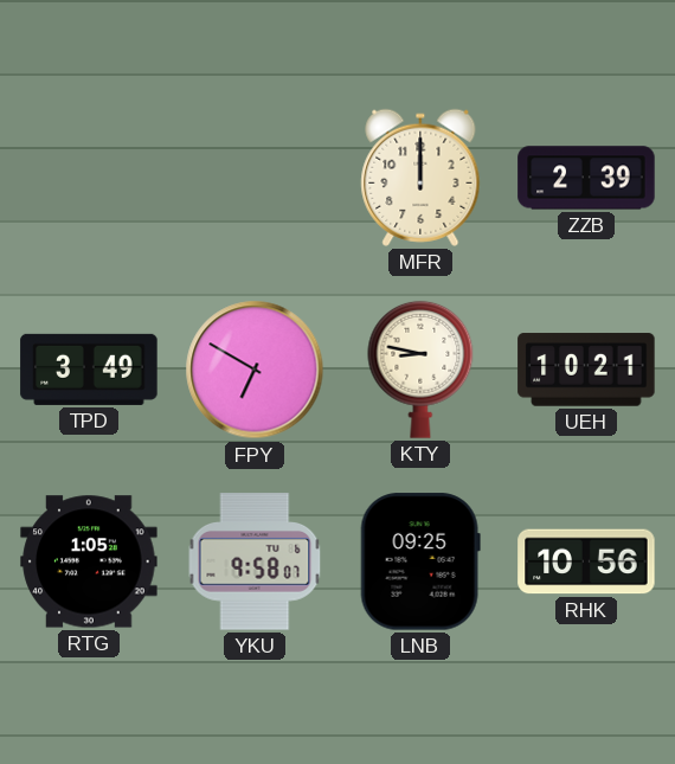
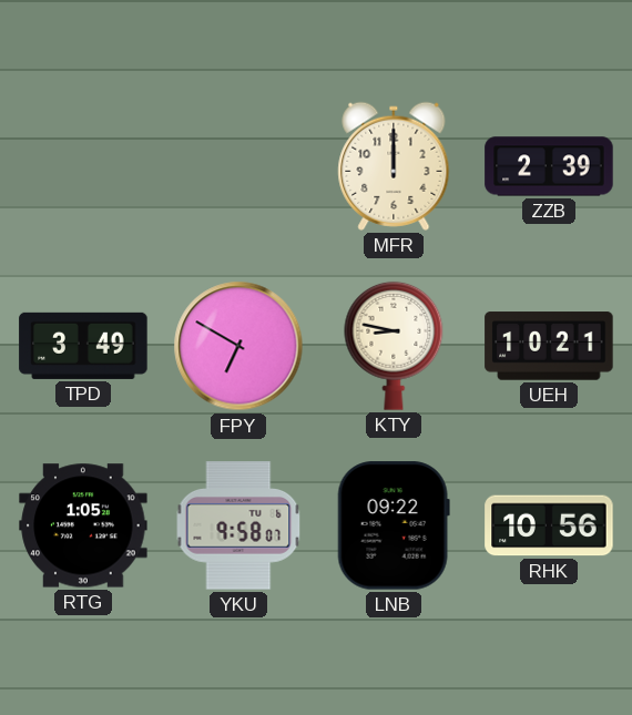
LNB: 09:25 -> 09:22 (394, 525)
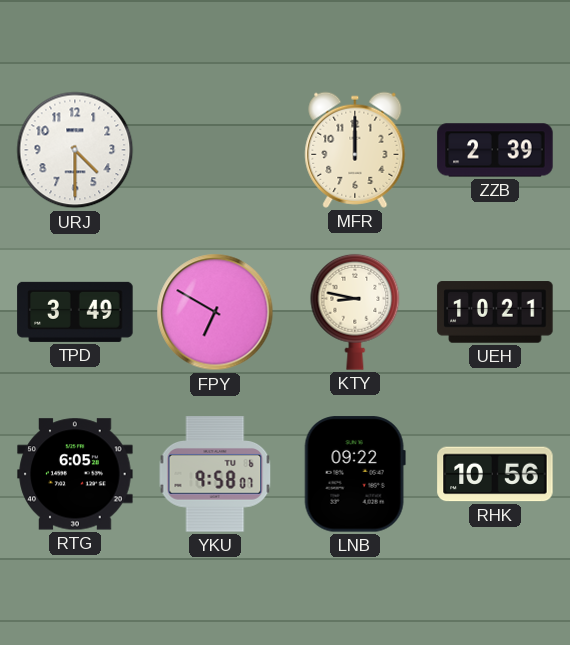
URJ: none -> 4:30 (75, 150)
RTG: 1:05 -> 6:05 (75, 474)
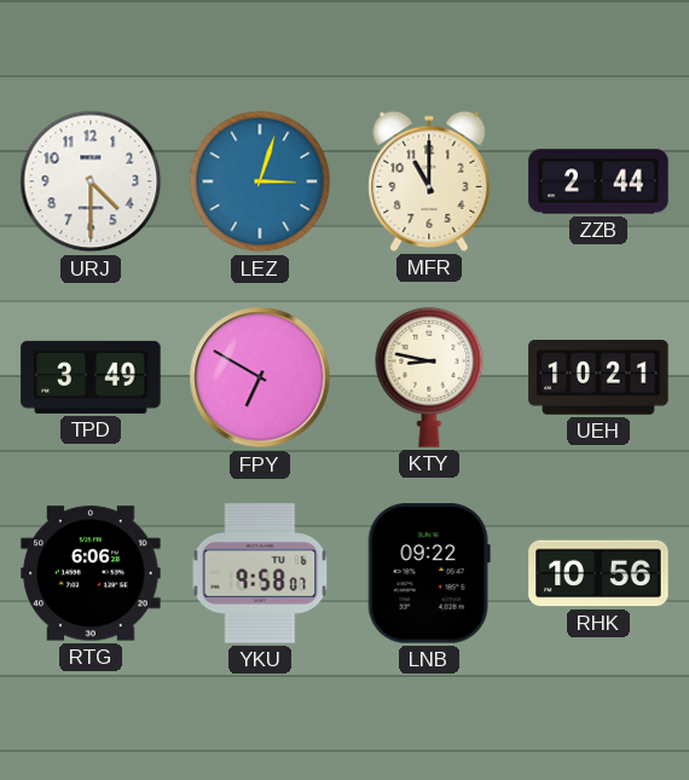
LEZ: none -> 3:03 (260, 181)
MFR: 12:00 -> 11:00 (429, 181)
ZZB: 2:39 -> 2:44 (598, 181)
RTG: 6:05 -> 6:06 (91, 573)
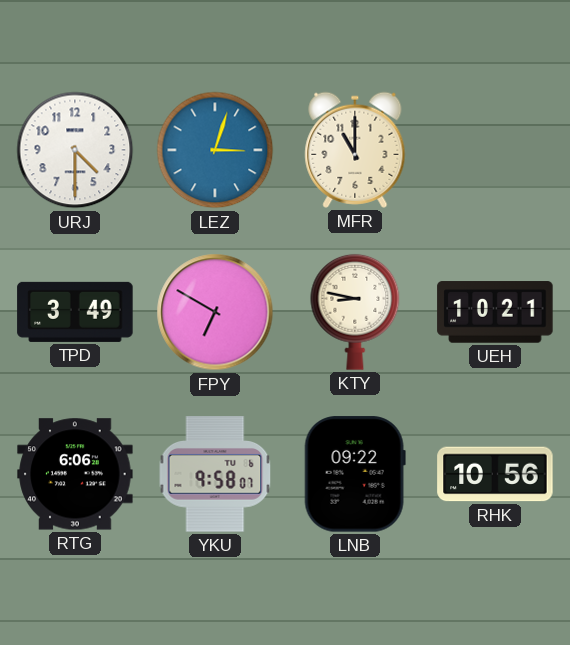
ZZB: 2:44 -> none (598, 181)
